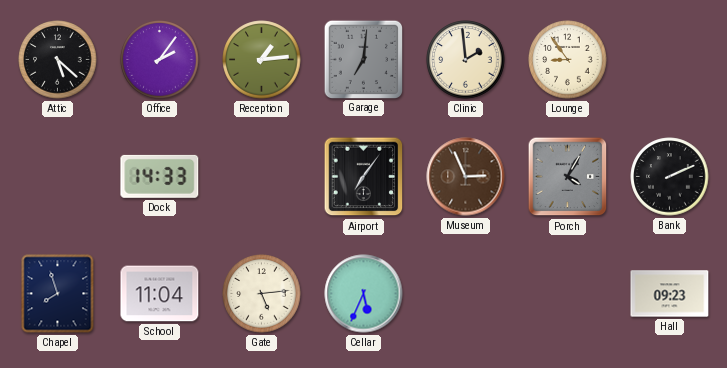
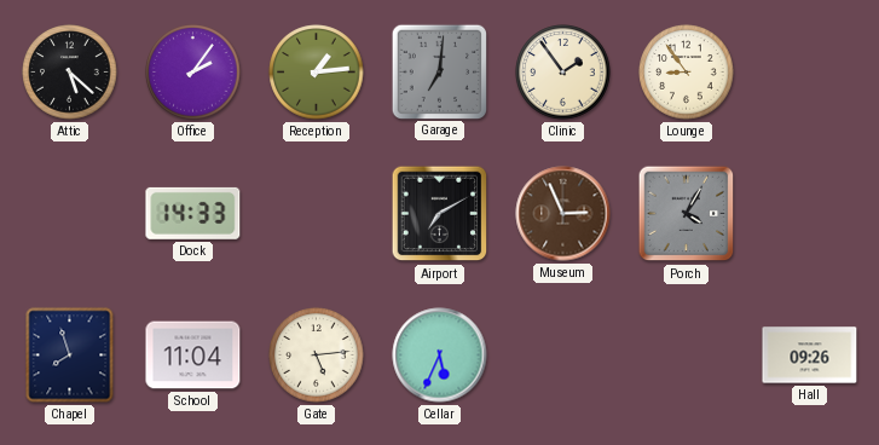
Clinic: 1:59 -> 1:54 (563, 73)
Airport: 7:06 -> 7:10 (440, 214)
Bank: 2:11 -> none (670, 177)
Hall: 09:23 -> 09:26 (810, 356)
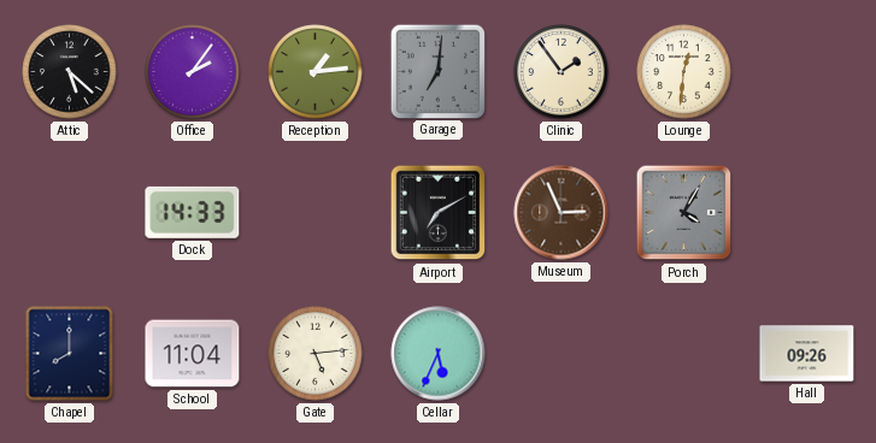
Lounge: 8:54 -> 12:31 (684, 72)
Chapel: 7:57 -> 8:00 (70, 354)
